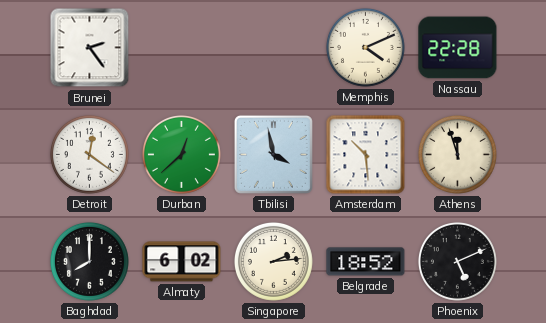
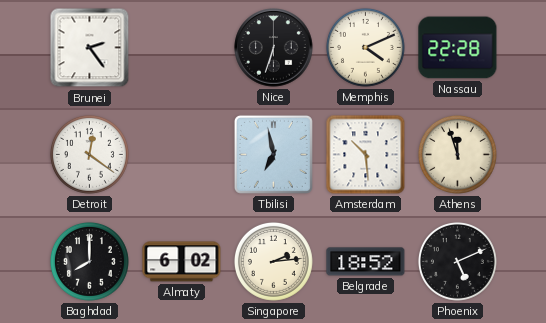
Nice: none -> 6:33 (274, 48)
Durban: 12:38 -> none (181, 154)
Tbilisi: 3:58 -> 6:58 (273, 154)
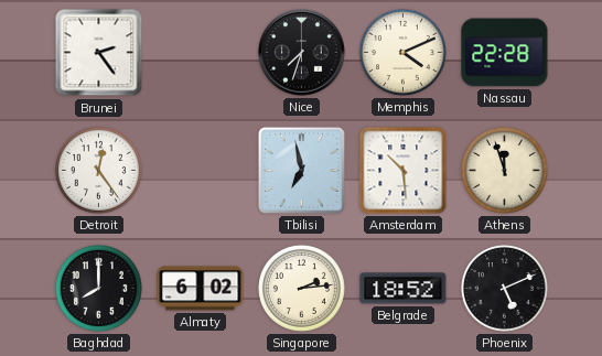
Nice: 6:33 -> 7:33 (302, 53)
Detroit: 12:21 -> 12:24 (98, 170)
